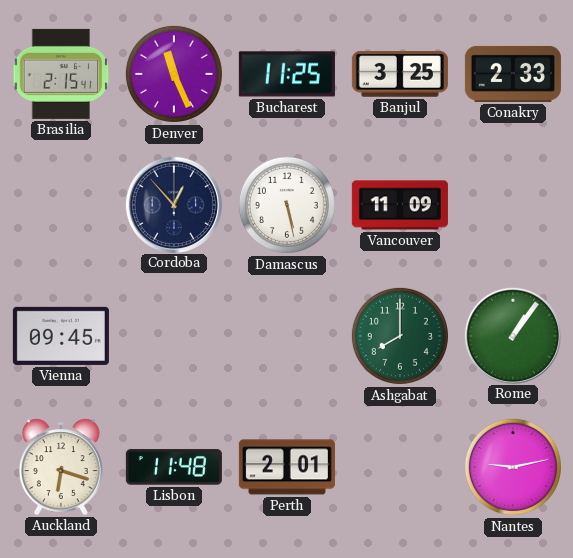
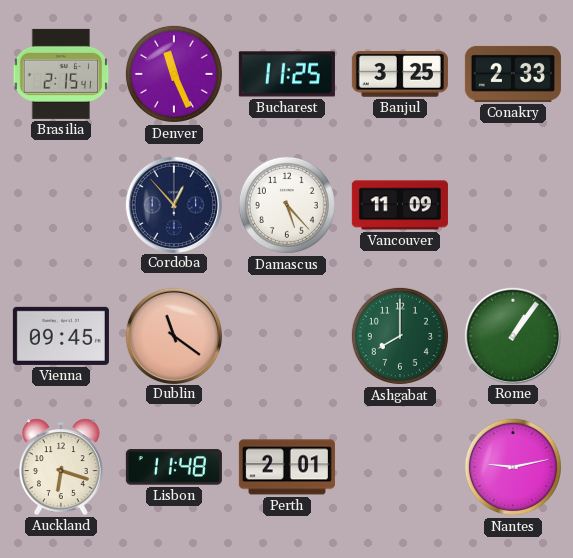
Damascus: 5:28 -> 5:23 (287, 205)
Dublin: none -> 11:21 (173, 335)
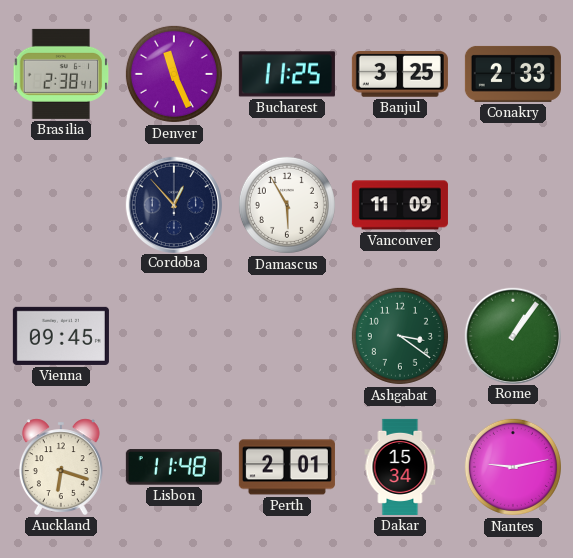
Brasilia: 2:15 -> 2:38 (61, 74)
Damascus: 5:23 -> 5:55 (287, 205)
Dublin: 11:21 -> none (173, 335)
Ashgabat: 8:00 -> 3:21 (400, 336)
Dakar: none -> 15:34 (400, 467)
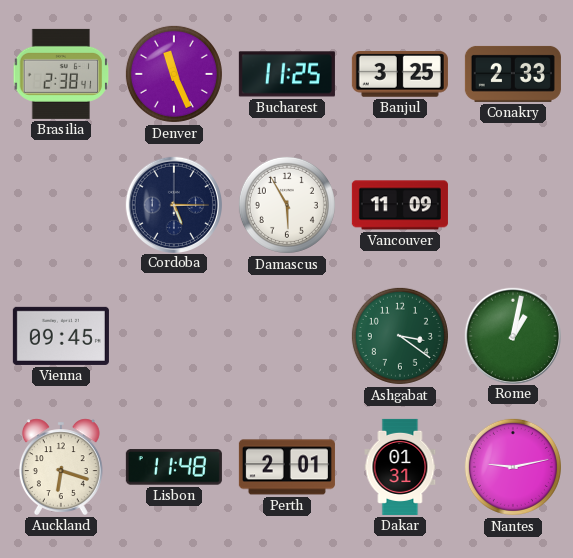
Cordoba: 12:53 -> 5:15 (173, 204)
Rome: 1:06 -> 1:02 (512, 335)
Dakar: 15:34 -> 01:31 (400, 467)
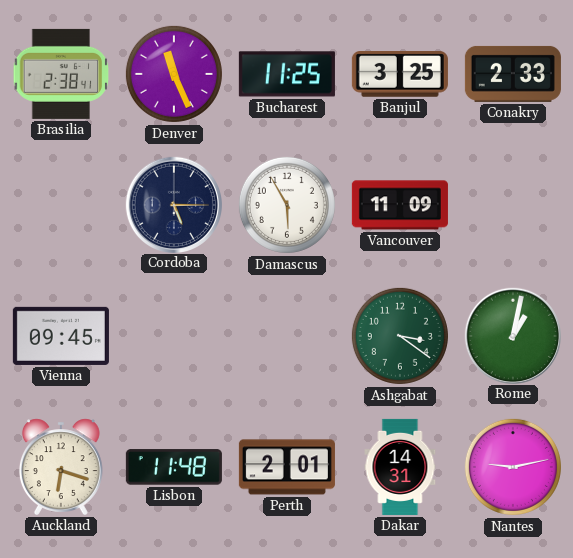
Dakar: 01:31 -> 14:31 (400, 467)
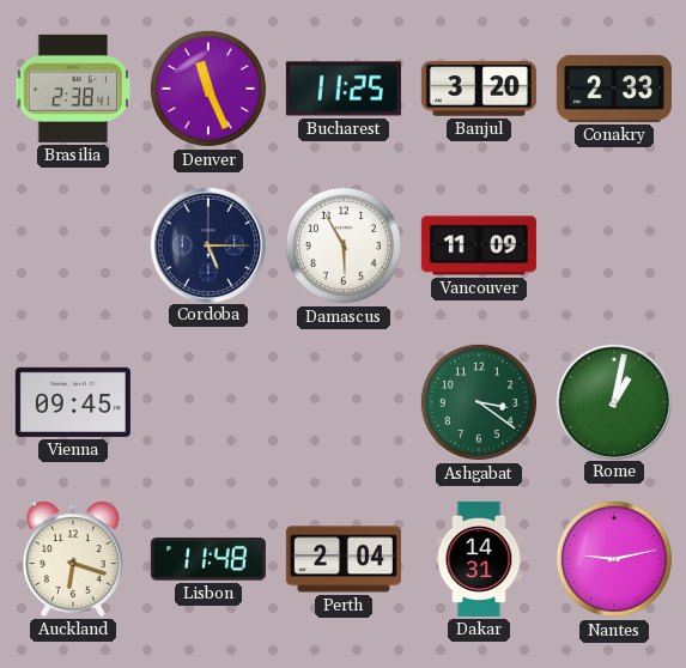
Banjul: 3:25 -> 3:20 (479, 90)
Perth: 2:01 -> 2:04 (344, 559)
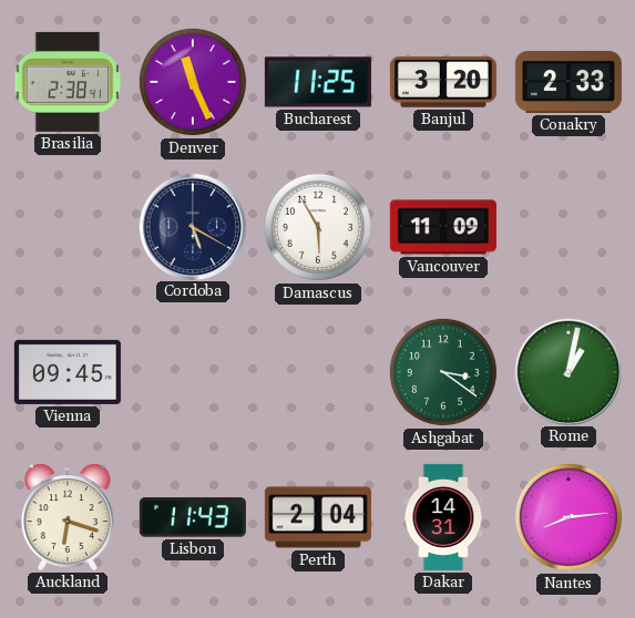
Cordoba: 5:15 -> 5:20 (192, 226)
Lisbon: 11:48 -> 11:43 (193, 517)
Nantes: 9:13 -> 8:14 (569, 517)
